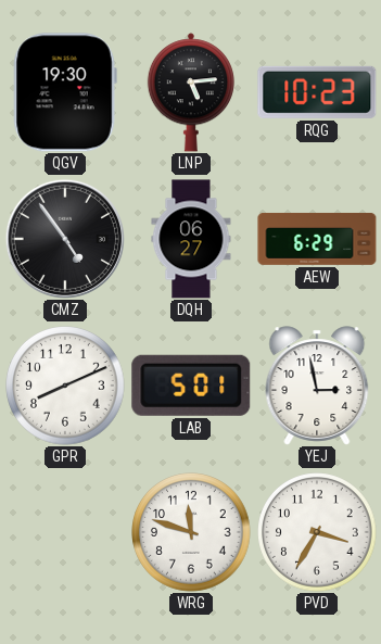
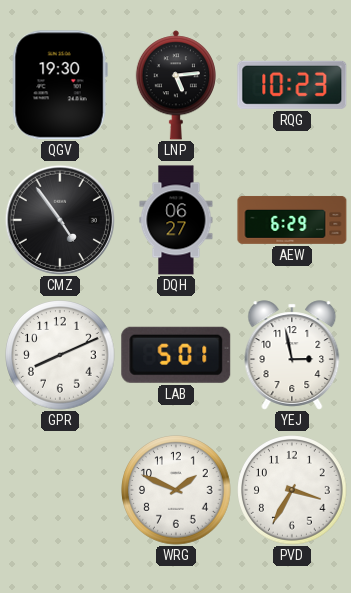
WRG: 11:48 -> 1:49 (176, 490)
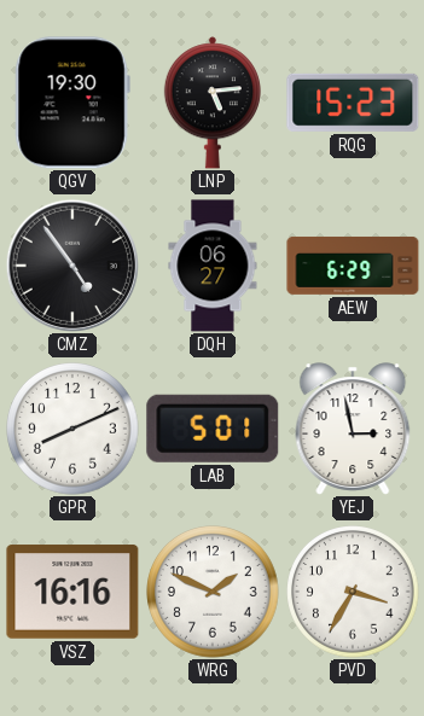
RQG: 10:23 -> 15:23 (353, 103)
VSZ: none -> 16:16 (72, 592)
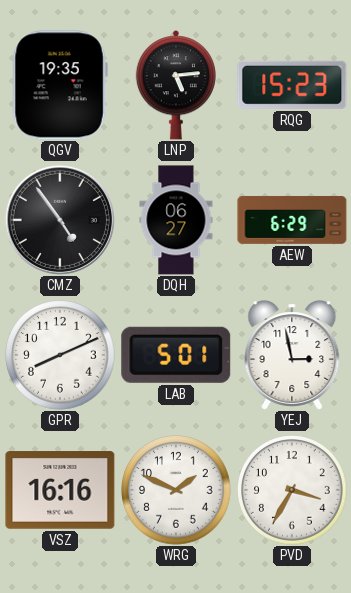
QGV: 19:30 -> 19:35 (60, 85)
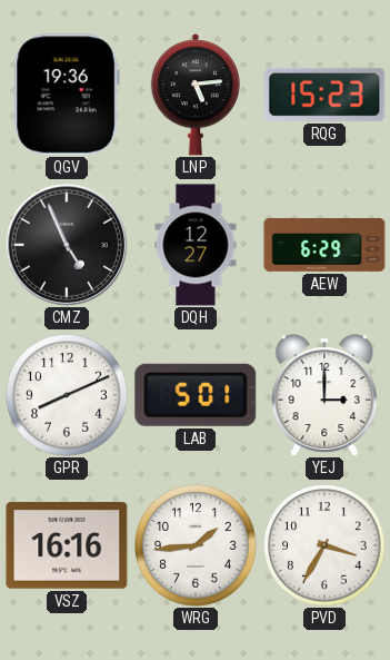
QGV: 19:35 -> 19:36 (67, 95)
CMZ: 4:54 -> 4:56 (67, 245)
DQH: 06:27 -> 12:27 (196, 245)
YEJ: 2:58 -> 3:00 (324, 395)
WRG: 1:49 -> 1:44 (196, 545)
